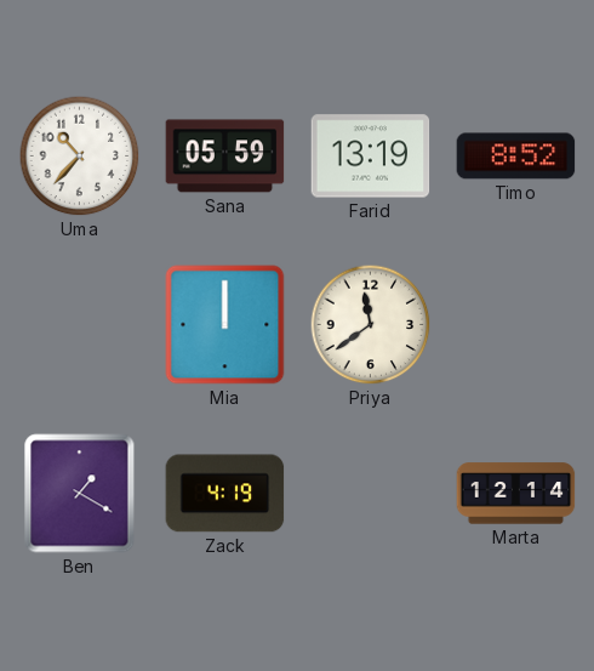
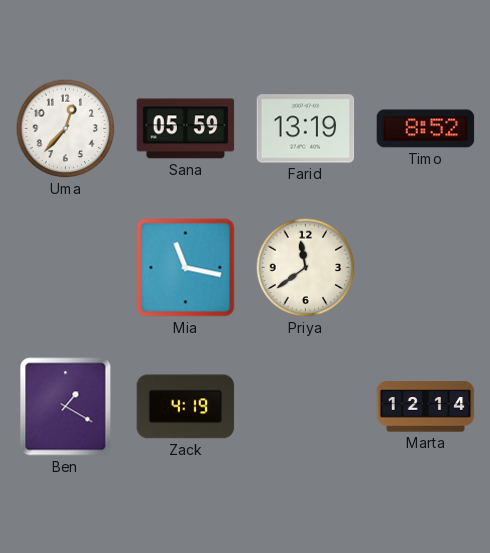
Uma: 10:37 -> 12:37 (66, 129)
Mia: 12:00 -> 11:17 (186, 268)
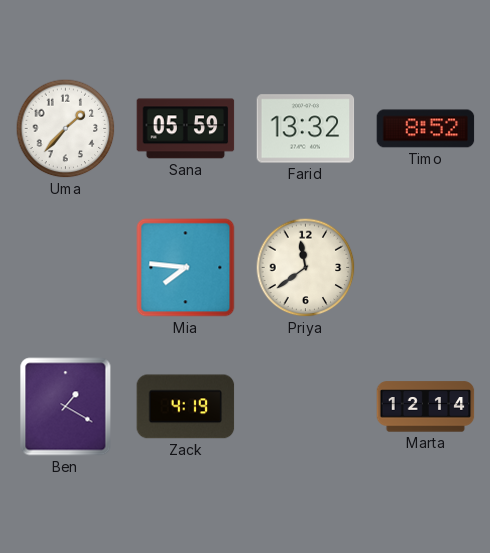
Uma: 12:37 -> 1:37 (66, 129)
Farid: 13:19 -> 13:32 (306, 129)
Mia: 11:17 -> 7:46 (186, 268)
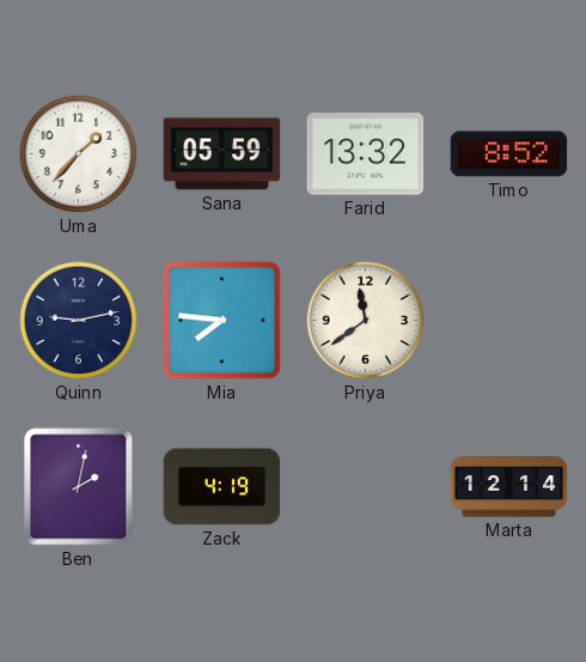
Quinn: none -> 9:13 (79, 321)
Ben: 1:20 -> 2:02 (79, 487)
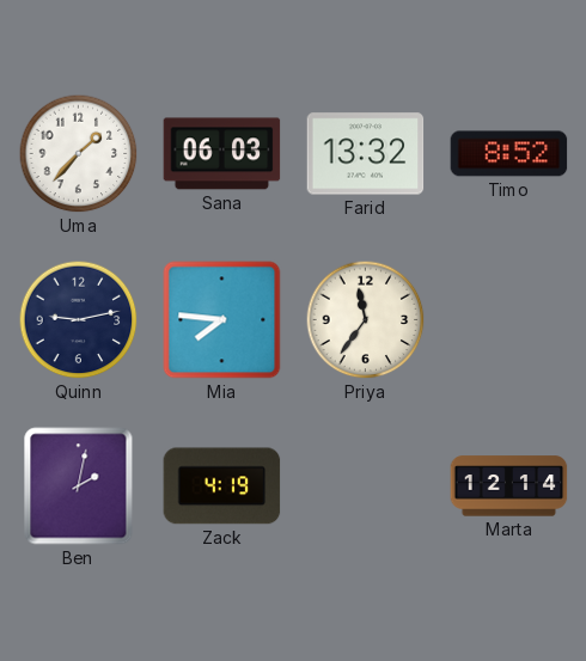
Sana: 05:59 -> 06:03 (222, 154)
Priya: 11:39 -> 11:36 (366, 320)
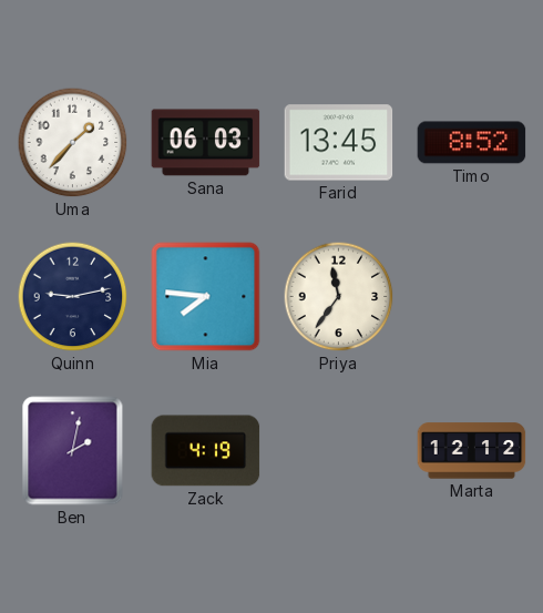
Farid: 13:32 -> 13:45 (339, 143)
Marta: 12:14 -> 12:12 (472, 451)
